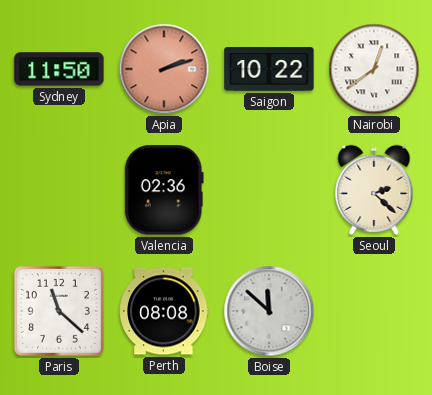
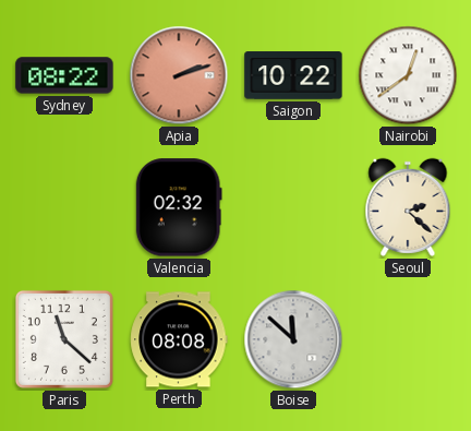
Sydney: 11:50 -> 08:22 (64, 75)
Valencia: 02:36 -> 02:32 (179, 207)
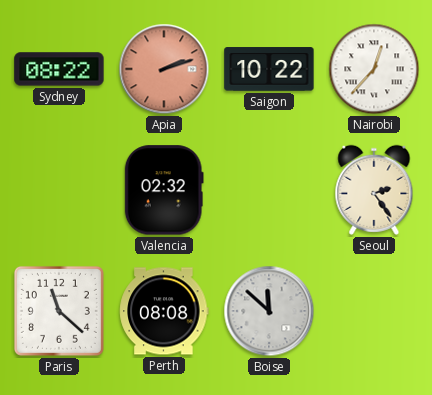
Nairobi: 12:39 -> 12:37 (374, 69)
Seoul: 2:22 -> 2:24 (374, 190)
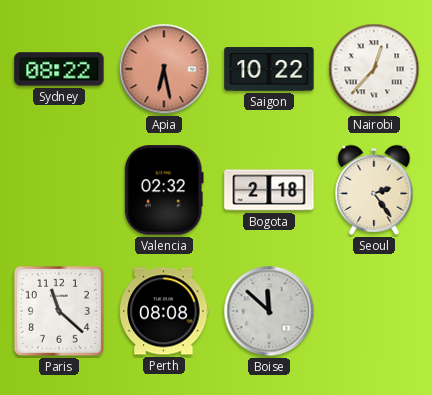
Apia: 2:12 -> 6:28 (164, 69)
Bogota: none -> 2:18 (269, 190)
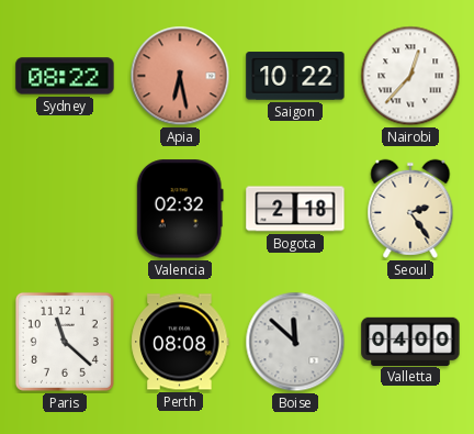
Valletta: none -> 04:00 (410, 341)
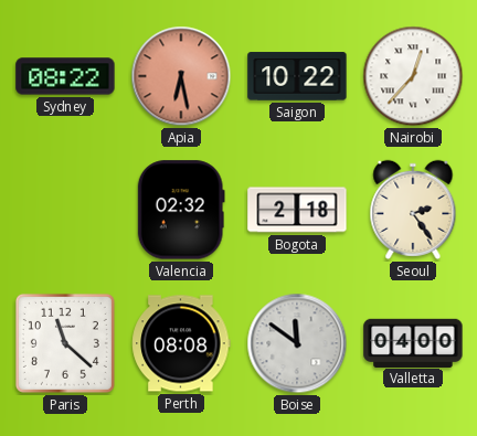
Boise: 11:52 -> 11:51 (297, 343)
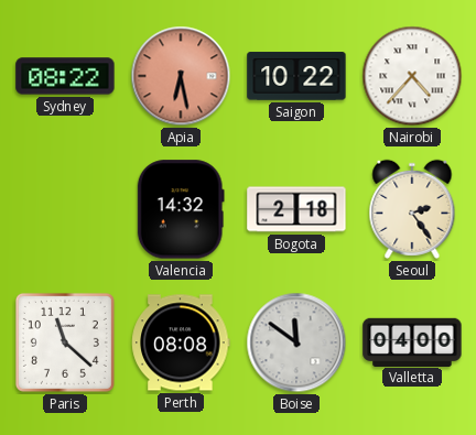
Nairobi: 12:37 -> 4:37 (412, 76)
Valencia: 02:32 -> 14:32 (181, 209)
